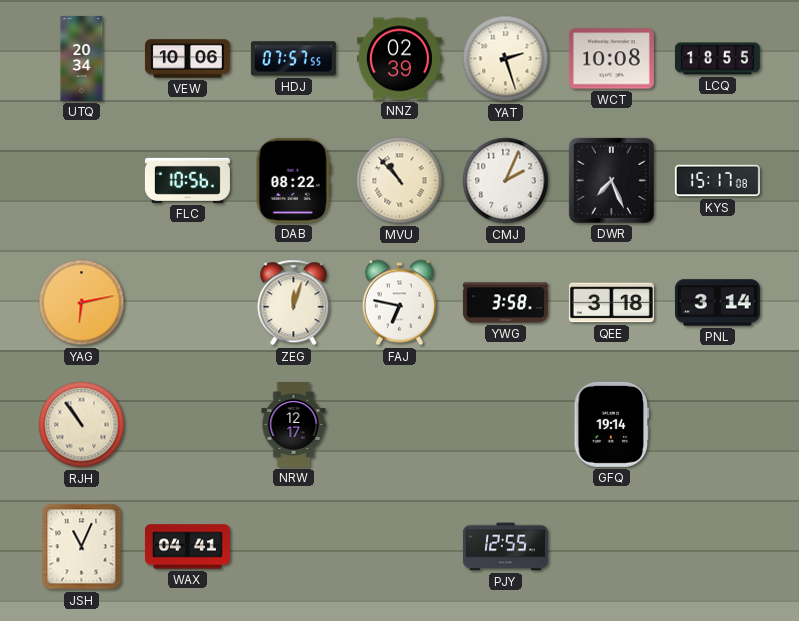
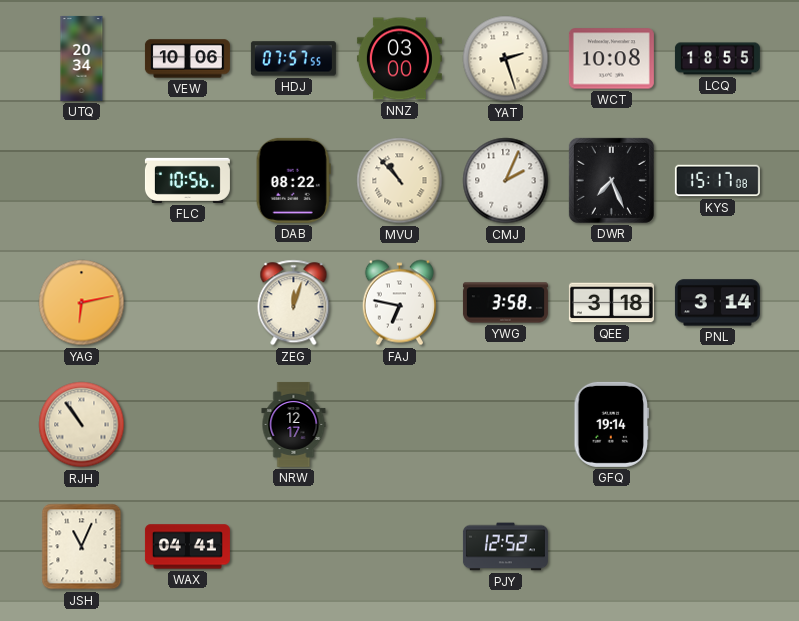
NNZ: 02:39 -> 03:00 (399, 59)
PJY: 12:55 -> 12:52 (505, 547)
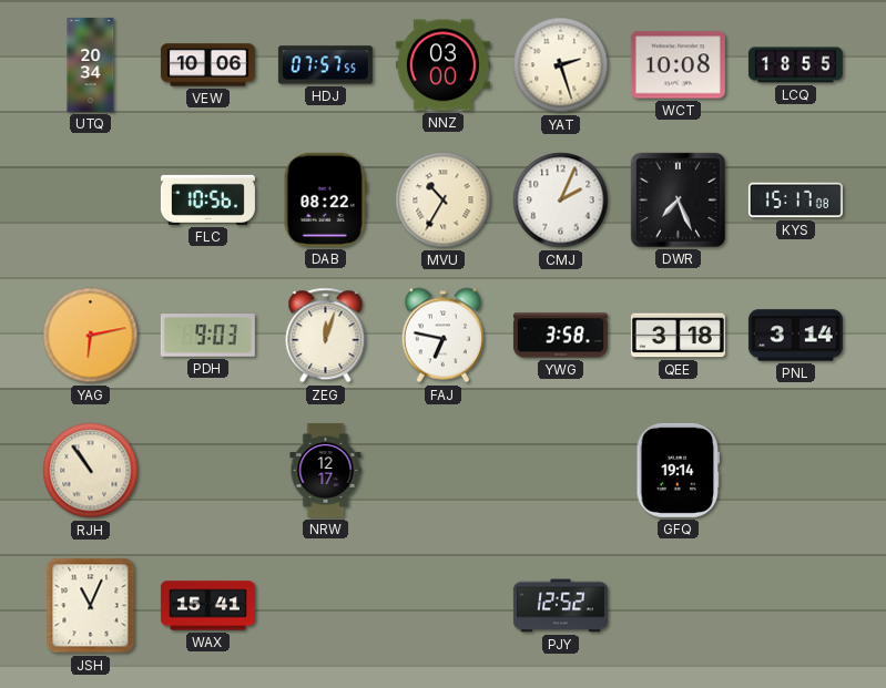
MVU: 10:53 -> 10:35 (444, 201)
PDH: none -> 9:03 (207, 336)
WAX: 04:41 -> 15:41 (207, 606)
